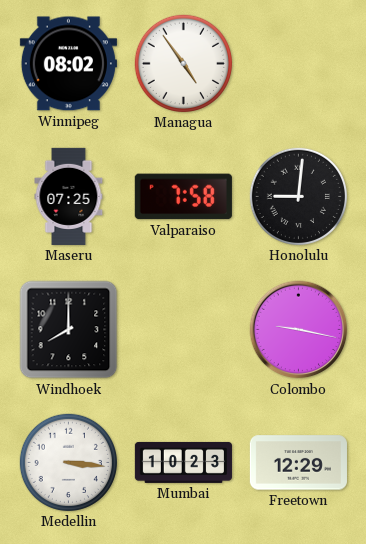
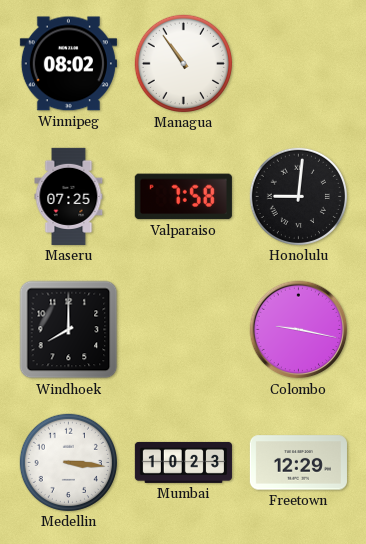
Managua: 4:54 -> 10:54 (183, 63)
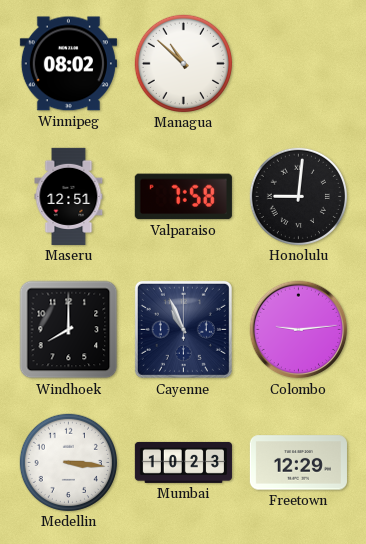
Managua: 10:54 -> 10:52 (183, 63)
Maseru: 07:25 -> 12:51 (69, 196)
Cayenne: none -> 10:56 (183, 329)
Colombo: 9:17 -> 9:14 (299, 330)
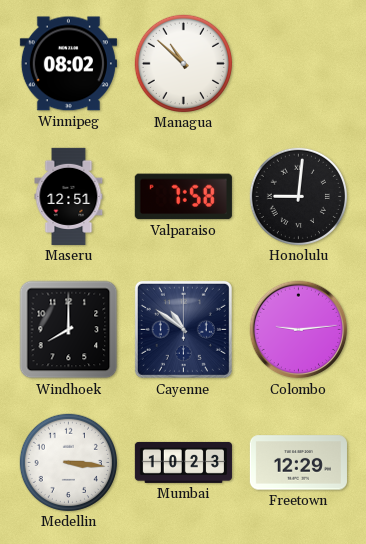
Cayenne: 10:56 -> 10:51 (183, 329)
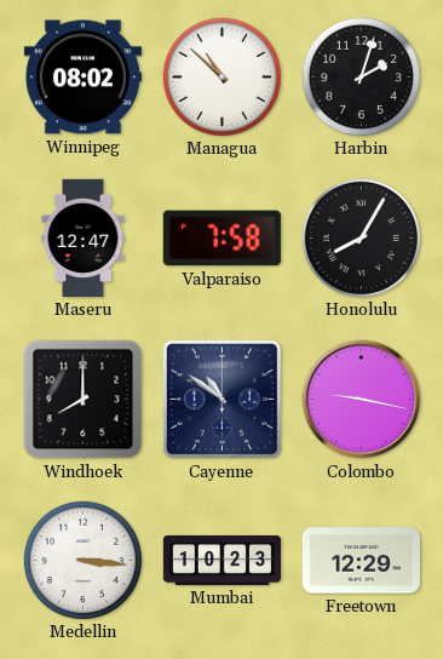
Harbin: none -> 2:03 (361, 76)
Maseru: 12:51 -> 12:47 (84, 237)
Honolulu: 9:01 -> 8:05 (361, 237)
Colombo: 9:14 -> 9:17 (362, 400)
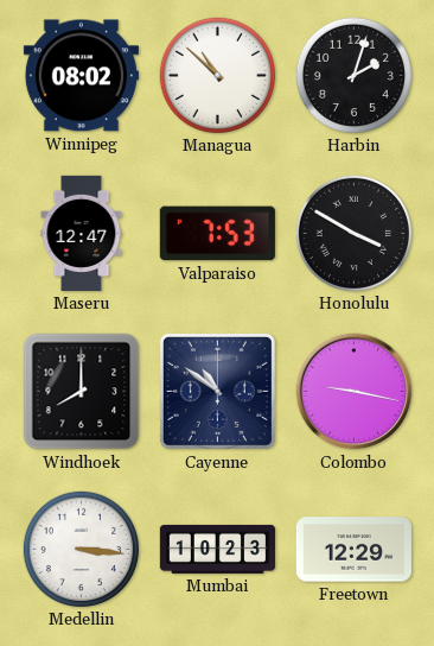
Valparaiso: 7:58 -> 7:53 (217, 234)
Honolulu: 8:05 -> 3:50 (353, 233)
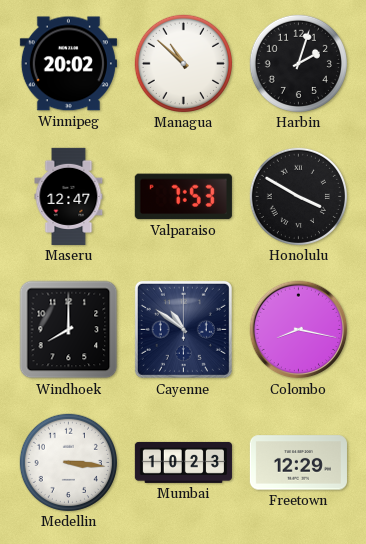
Winnipeg: 08:02 -> 20:02 (68, 64)
Colombo: 9:17 -> 8:17 (299, 330)
